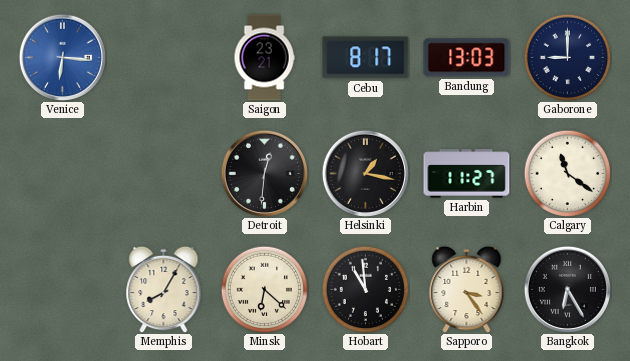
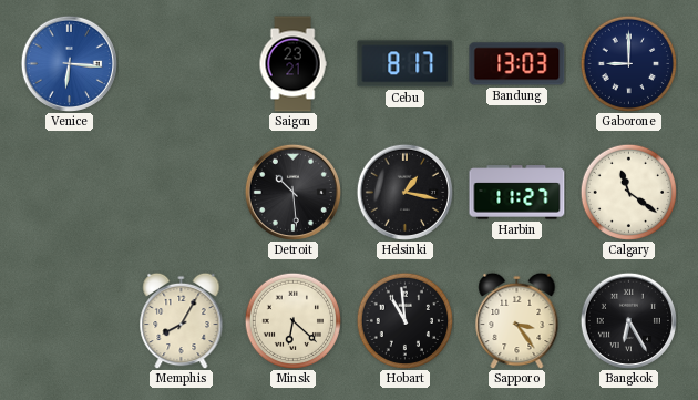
Detroit: 12:31 -> 10:29 (292, 192)
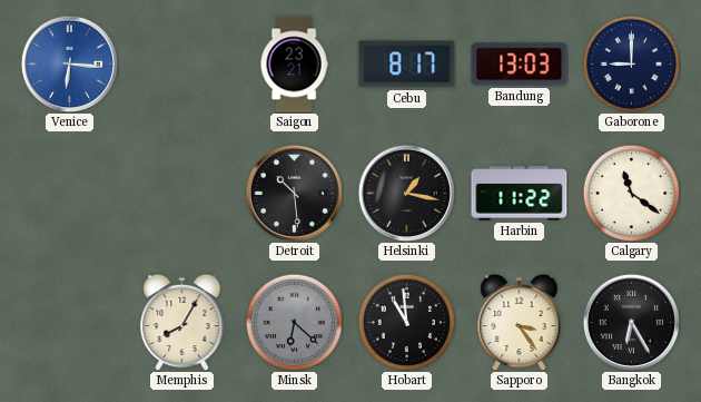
Harbin: 11:27 -> 11:22 (520, 194)
Minsk dial: cream -> grey (294, 322)
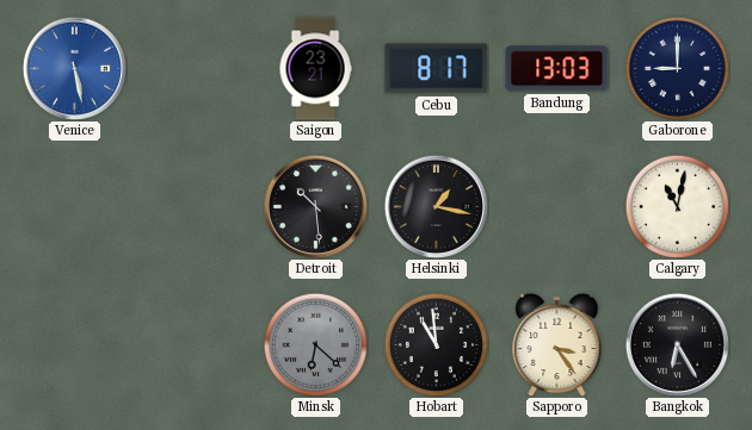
Venice: 6:16 -> 5:28 (74, 68)
Harbin: 11:22 -> none (520, 194)
Calgary: 11:21 -> 11:02 (677, 206)
Memphis: 8:05 -> none (182, 322)
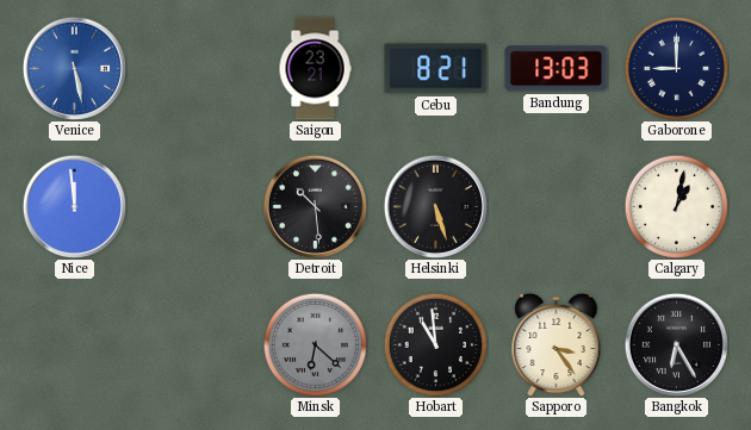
Cebu: 8:17 -> 8:21 (436, 69)
Nice: none -> 11:59 (74, 206)
Helsinki: 1:17 -> 5:27 (435, 206)
Calgary: 11:02 -> 1:02 (676, 206)
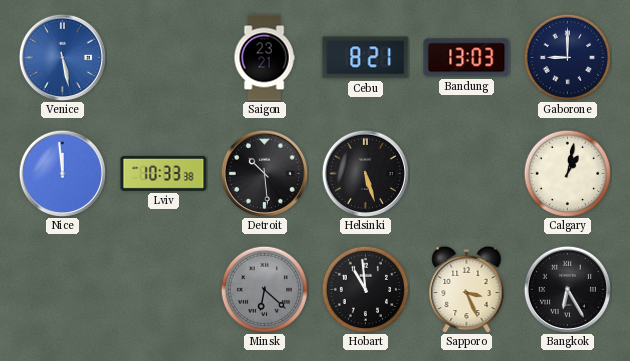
Lviv: none -> 10:33 (164, 173)
Sapporo: 3:24 -> 3:26 (467, 289)
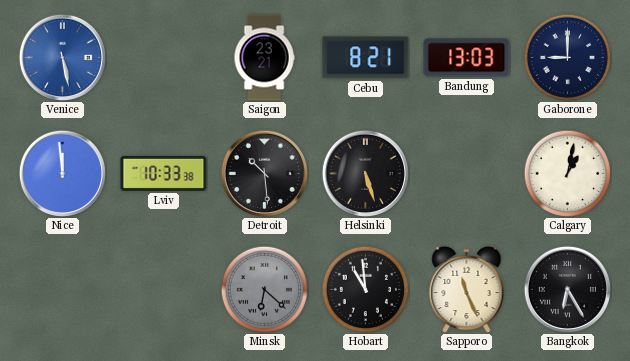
Sapporo: 3:26 -> 11:26 (467, 289)
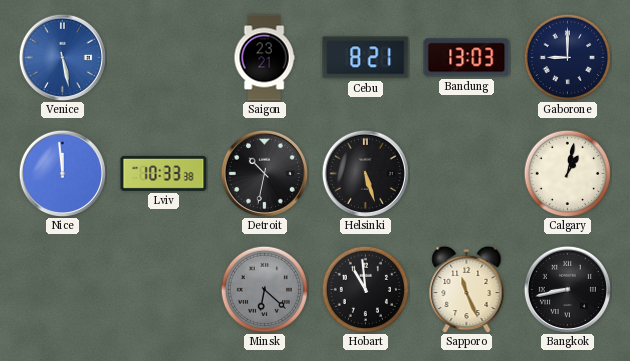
Detroit: 10:29 -> 10:32 (264, 173)
Bangkok: 6:25 -> 8:43 (567, 289)
